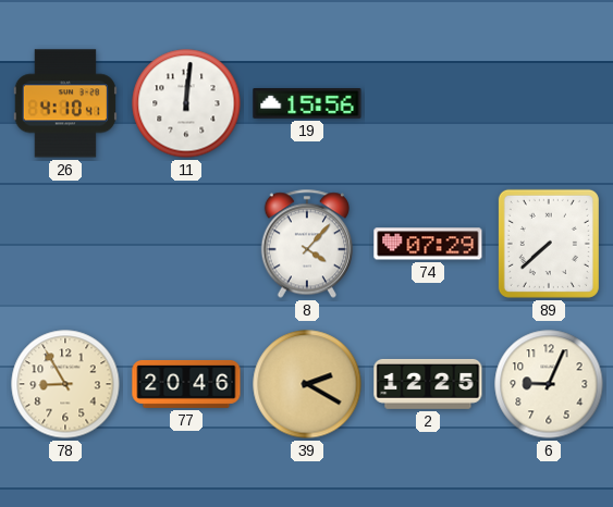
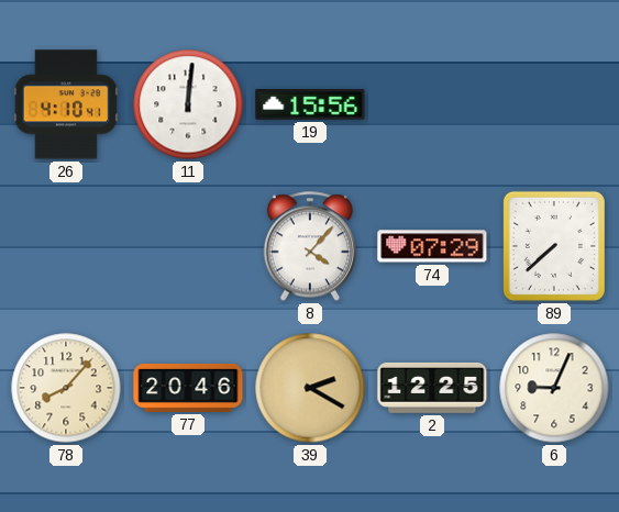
78: 8:55 -> 8:07 (66, 388)
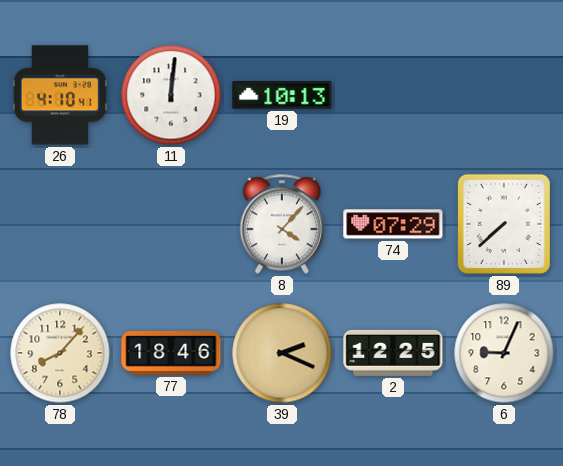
19: 15:56 -> 10:13 (282, 96)
77: 20:46 -> 18:46 (171, 353)
39: 2:20 -> 2:19 (282, 353)
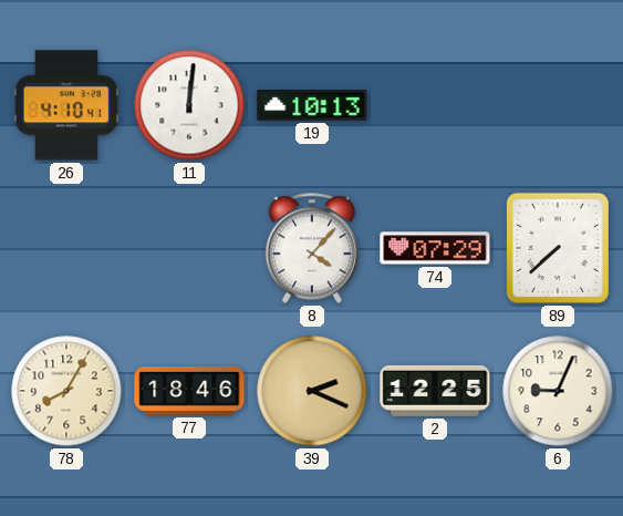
78: 8:07 -> 8:05 (66, 391)
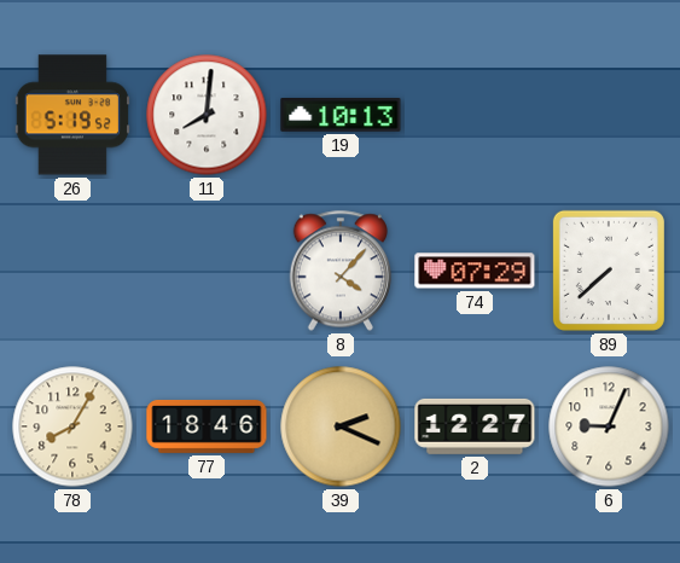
26: 4:10 -> 5:19 (72, 115)
11: 12:01 -> 8:01 (207, 115)
2: 12:25 -> 12:27 (475, 426)
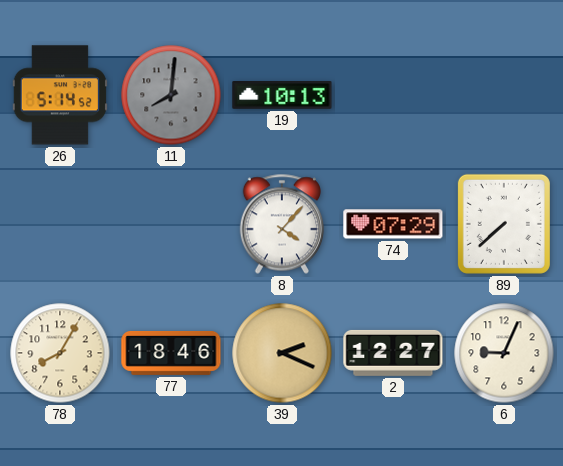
26: 5:19 -> 5:14 (60, 95)
11 dial: white -> grey (171, 95)
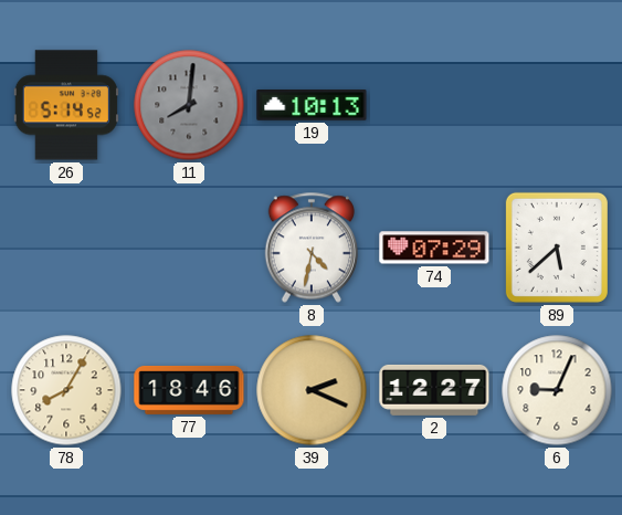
8: 4:07 -> 4:32 (310, 248)
89: 7:38 -> 5:38 (557, 248)
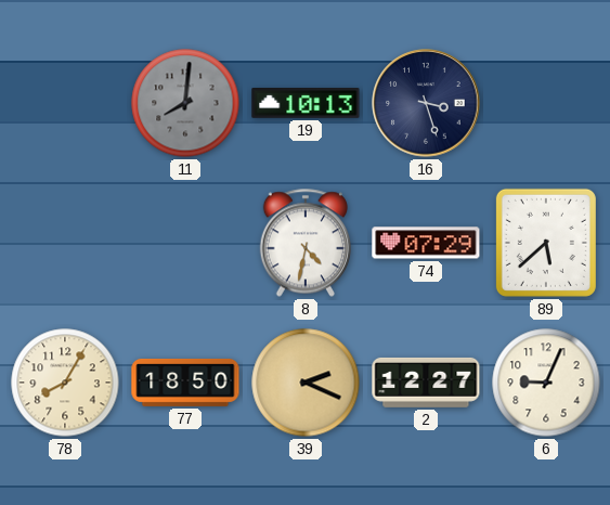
26: 5:14 -> none (66, 105)
16: none -> 3:27 (426, 103)
77: 18:46 -> 18:50 (185, 383)
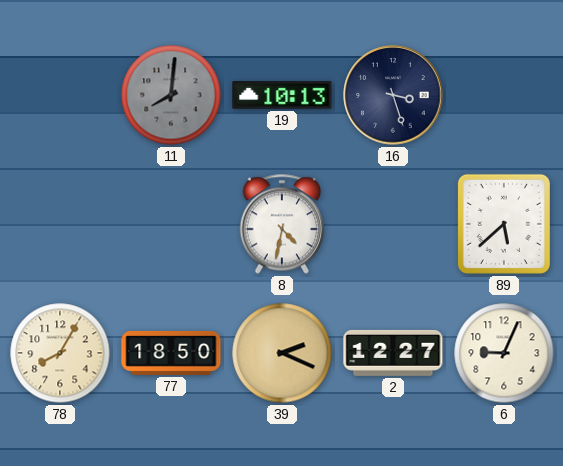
74: 07:29 -> none (426, 243)
